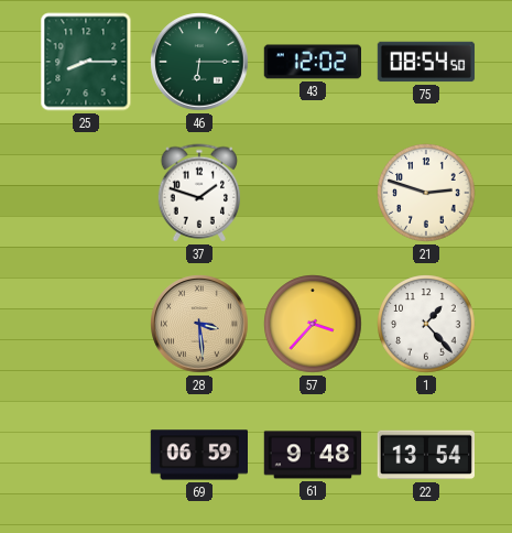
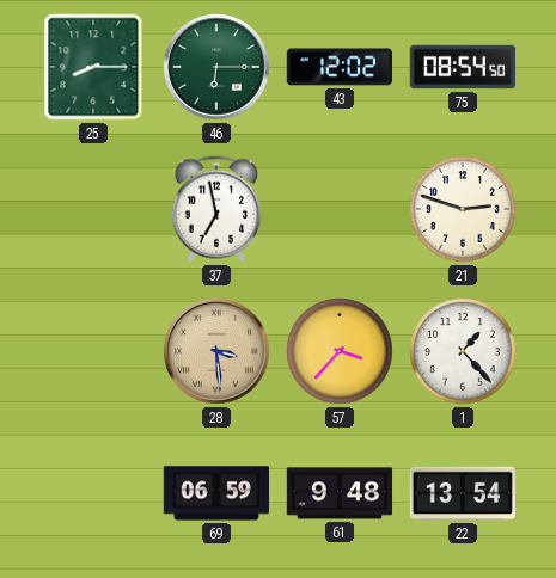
37: 1:48 -> 6:58 (215, 209)
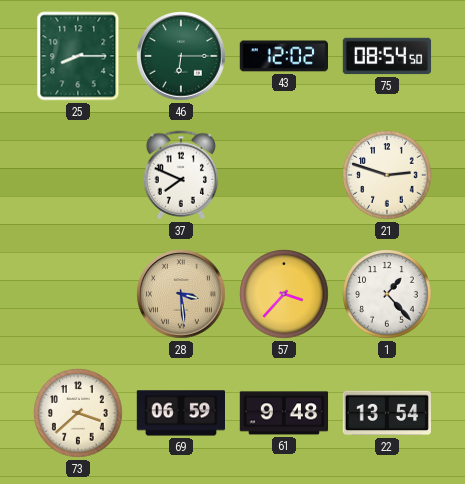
37: 6:58 -> 7:49 (180, 175)
73: none -> 3:38 (78, 413)
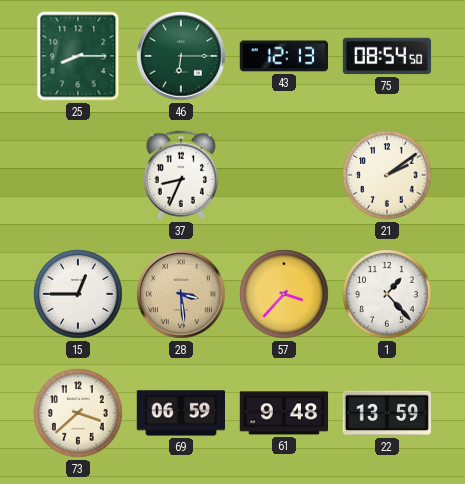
43: 12:02 -> 12:13 (283, 56)
37: 7:49 -> 8:34 (180, 175)
21: 2:48 -> 2:09 (387, 175)
15: none -> 12:45 (78, 294)
22: 13:54 -> 13:59 (386, 413)
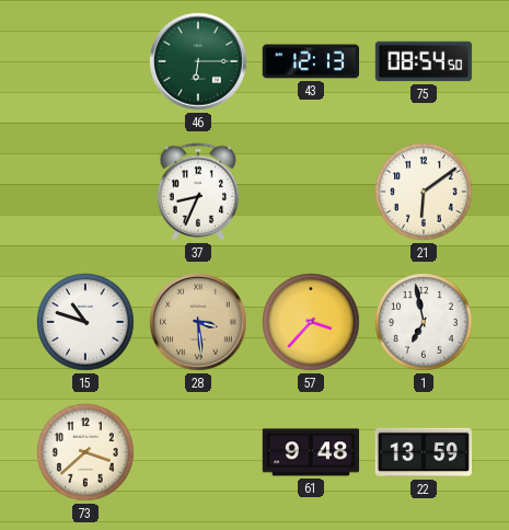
25: 8:15 -> none (78, 56)
21: 2:09 -> 6:09 (424, 192)
15: 12:45 -> 10:48 (85, 322)
1: 1:23 -> 6:58 (424, 322)
69: 06:59 -> none (180, 413)
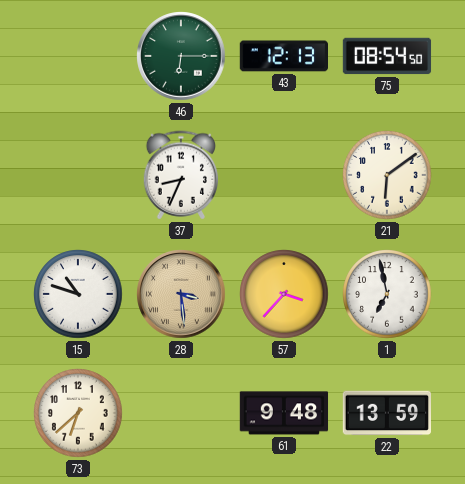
73: 3:38 -> 6:38 (78, 413)
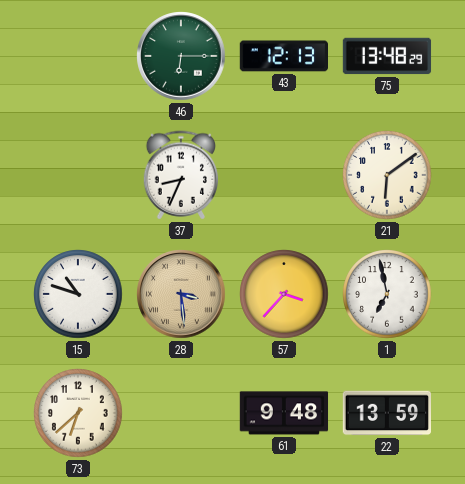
75: 08:54 -> 13:48 (387, 56)
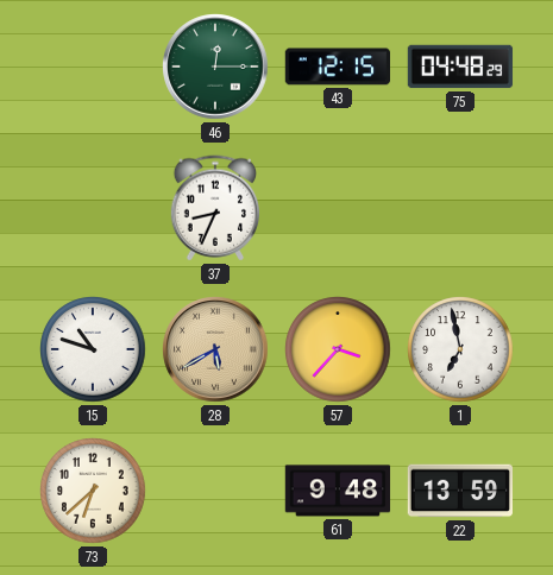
46: 6:15 -> 12:15 (215, 67)
43: 12:13 -> 12:15 (337, 67)
75: 13:48 -> 04:48 (460, 67)
21: 6:09 -> none (387, 175)
28: 3:29 -> 5:40 (215, 349)
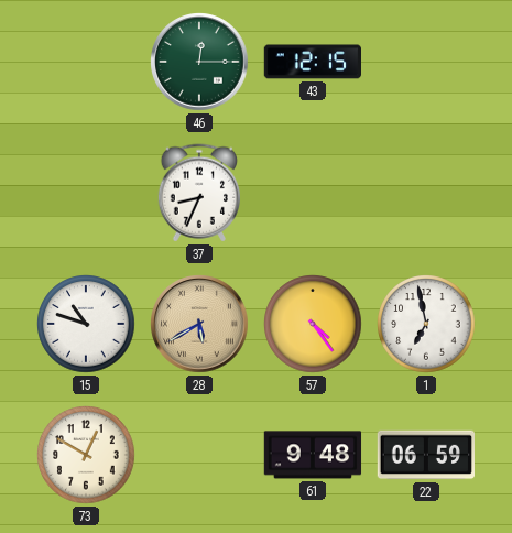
75: 04:48 -> none (460, 67)
57: 3:37 -> 4:24 (313, 324)
73: 6:38 -> 12:50 (86, 455)
22: 13:59 -> 06:59 (425, 455)
